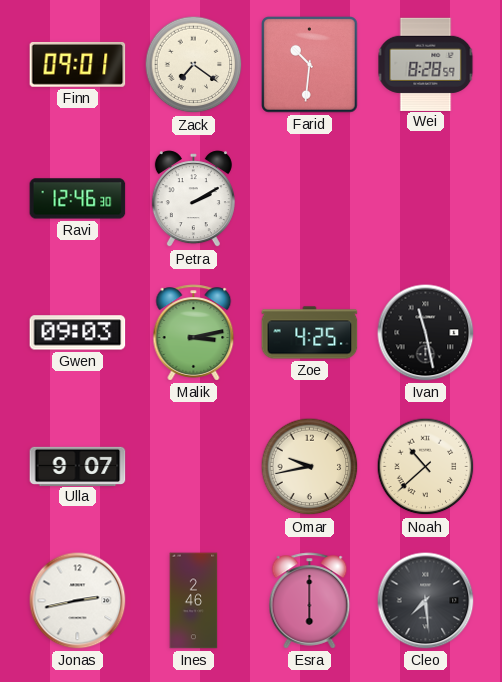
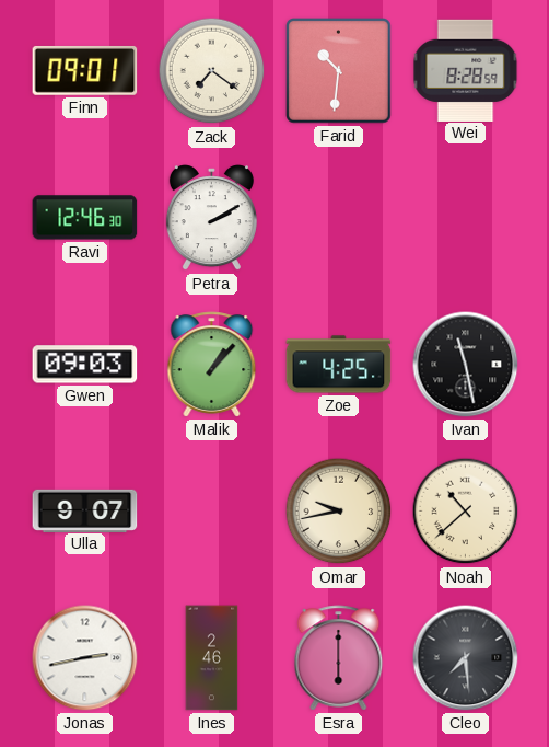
Malik: 3:13 -> 1:07 (212, 365)
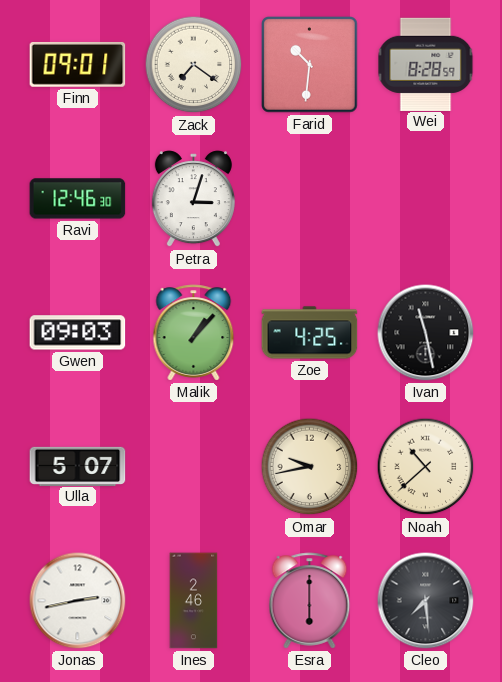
Petra: 2:10 -> 3:03 (193, 199)
Ulla: 9:07 -> 5:07 (78, 466)
